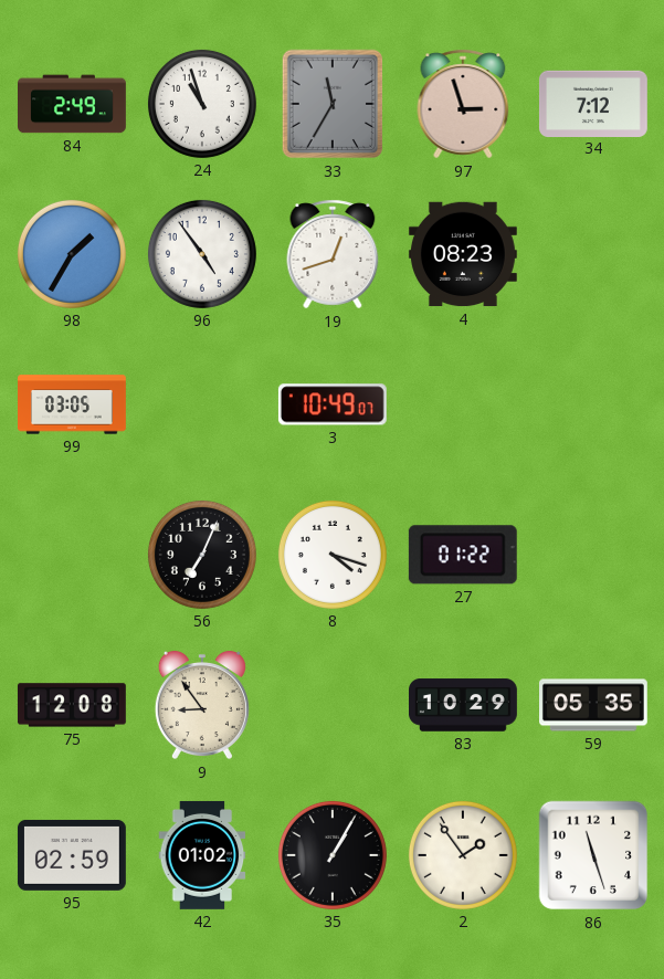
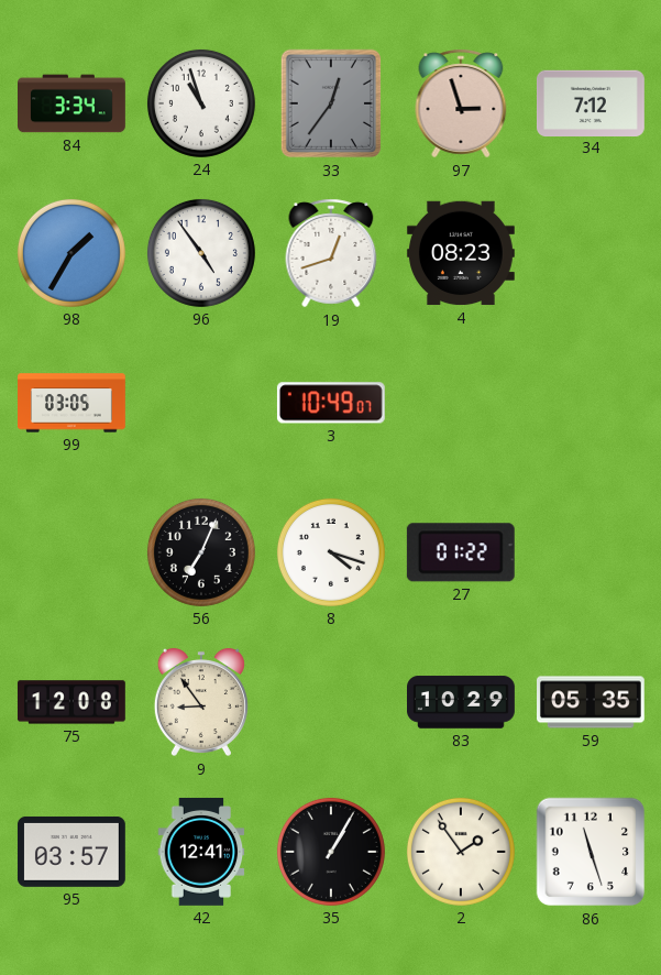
84: 2:49 -> 3:34 (73, 103)
33: 11:35 -> 12:36 (331, 103)
95: 02:59 -> 03:57 (71, 852)
42: 01:02 -> 12:41 (201, 852)
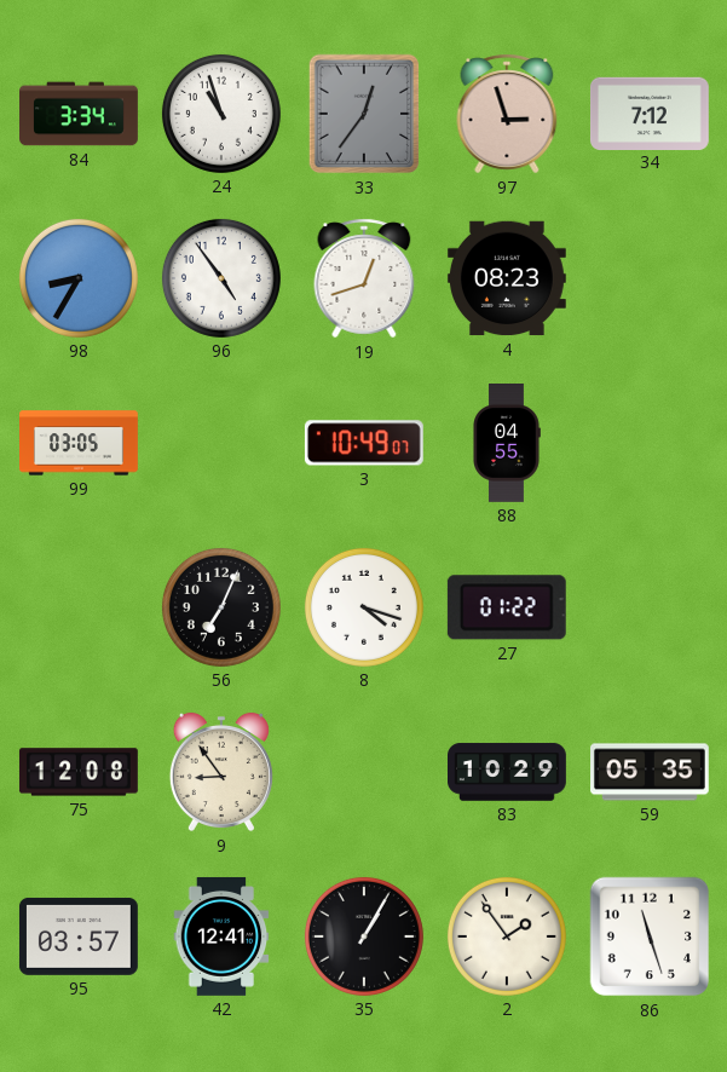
98: 1:35 -> 8:35 (79, 278)
88: none -> 04:55 (507, 444)
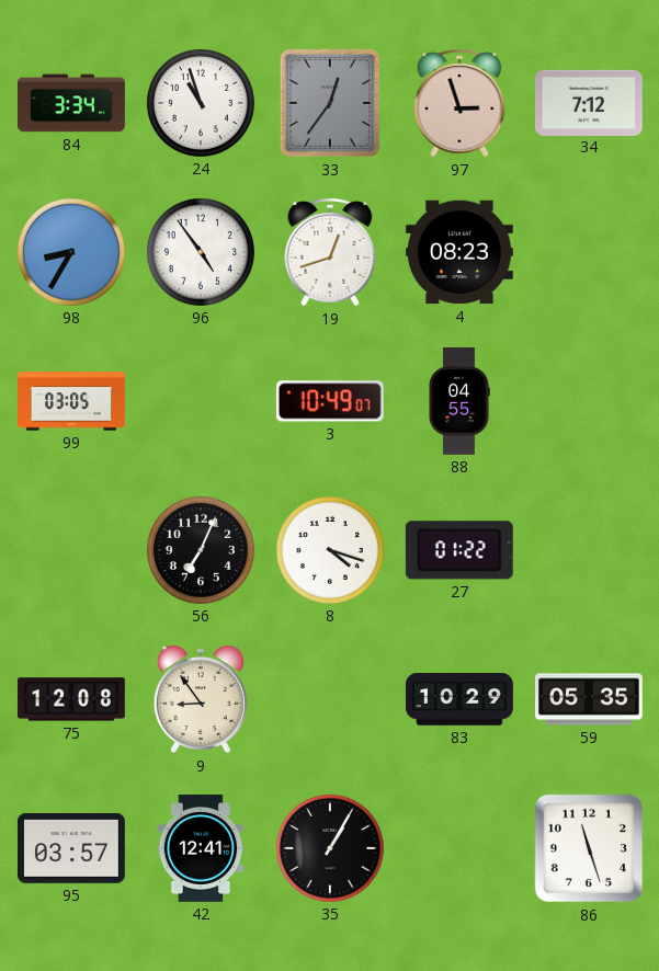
2: 1:54 -> none (507, 936)
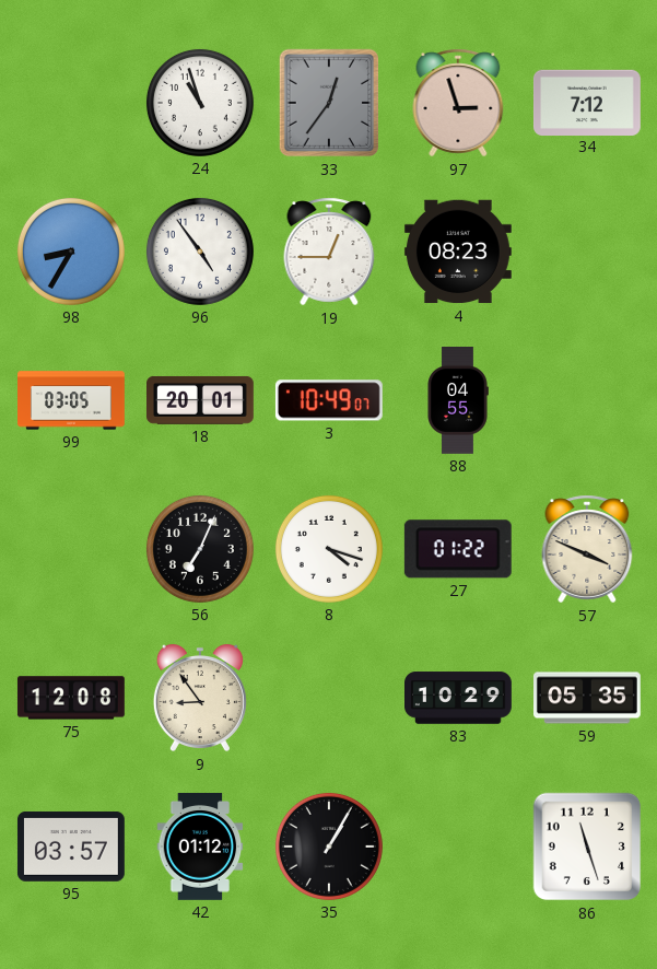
84: 3:34 -> none (72, 103)
19: 12:42 -> 12:45 (329, 252)
18: none -> 20:01 (201, 400)
57: none -> 3:49 (587, 549)
42: 12:41 -> 01:12 (200, 847)
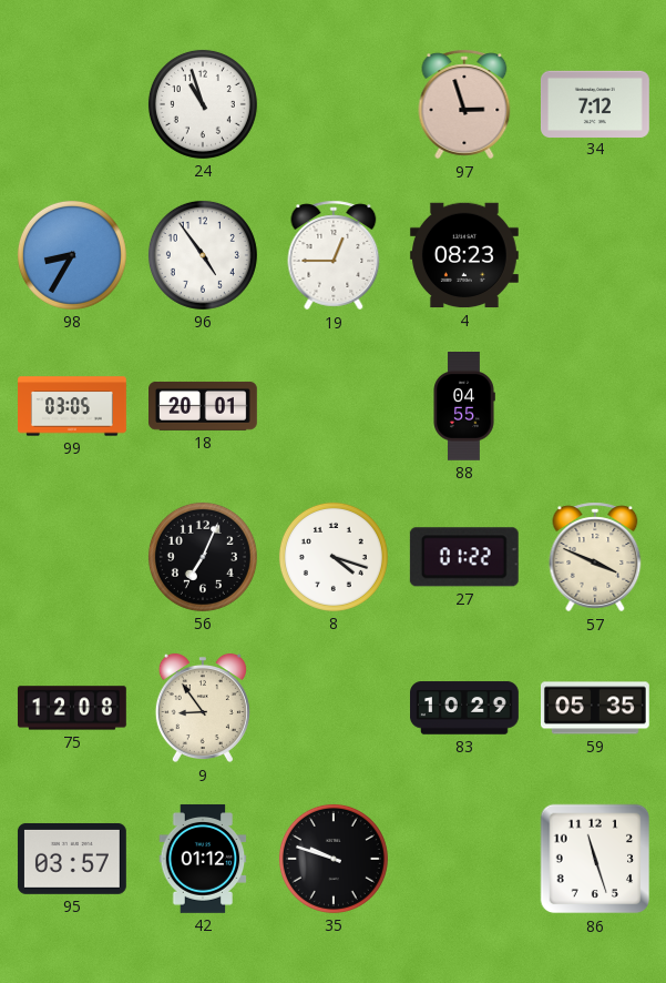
33: 12:36 -> none (329, 103)
3: 10:49 -> none (329, 400)
35: 1:05 -> 9:48 (334, 859)
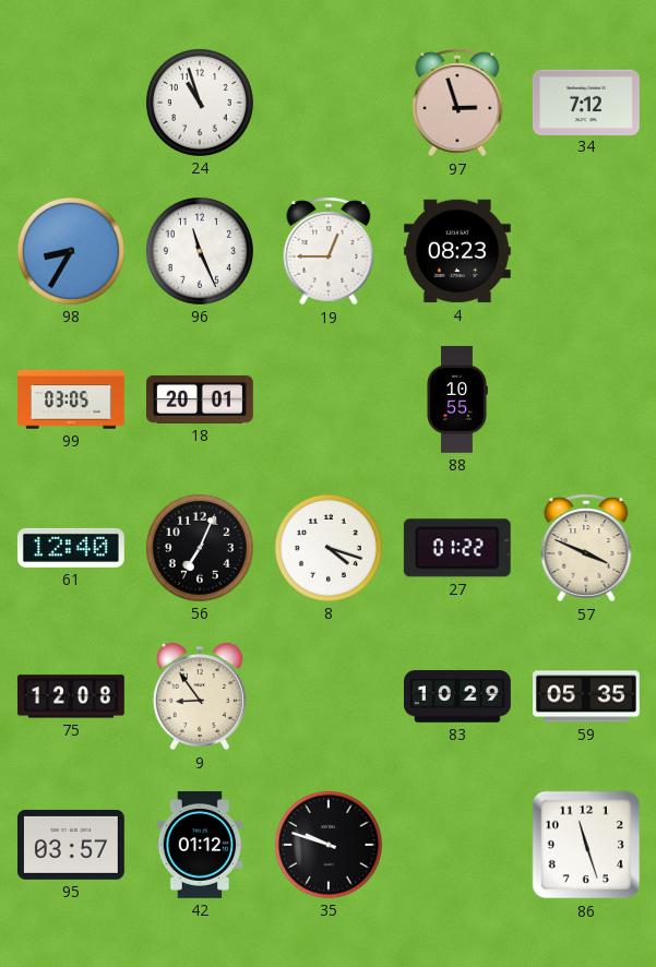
96: 4:54 -> 11:26 (200, 251)
88: 04:55 -> 10:55 (457, 401)
61: none -> 12:40 (71, 548)
